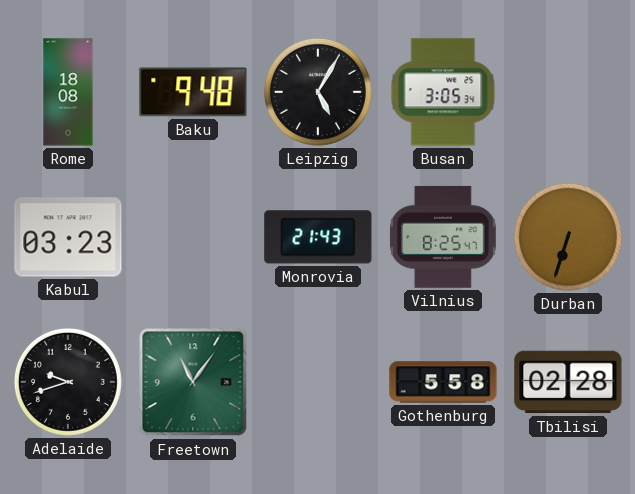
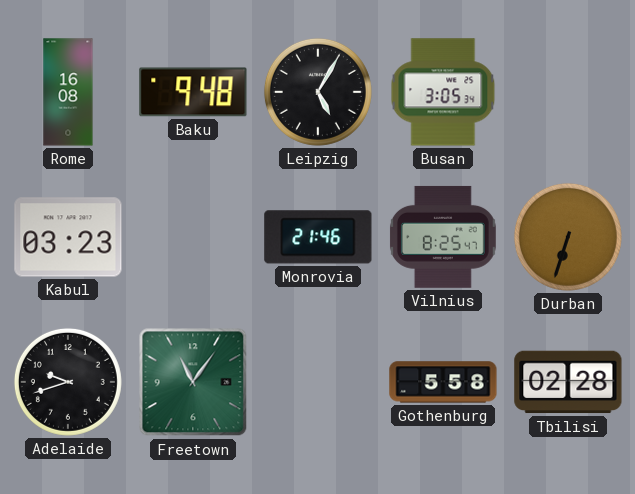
Rome: 18:08 -> 16:08 (68, 92)
Monrovia: 21:43 -> 21:46 (318, 237)
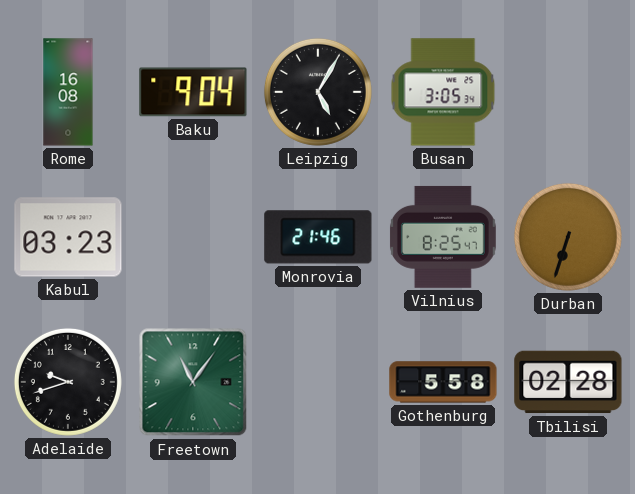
Baku: 9:48 -> 9:04 (193, 92)
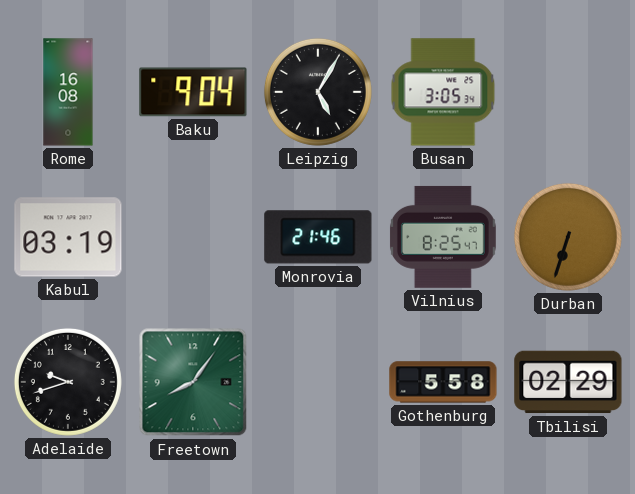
Kabul: 03:23 -> 03:19 (68, 237)
Freetown: 11:06 -> 8:06 (193, 382)
Tbilisi: 02:28 -> 02:29 (568, 382)
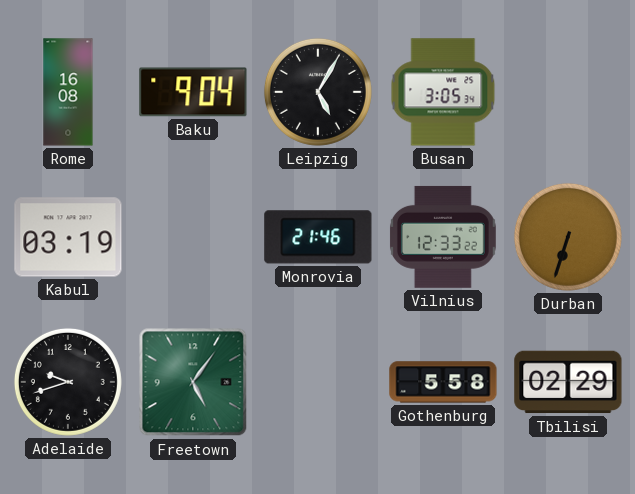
Vilnius: 8:25 -> 12:33 (443, 237)
Freetown: 8:06 -> 5:06 (193, 382)
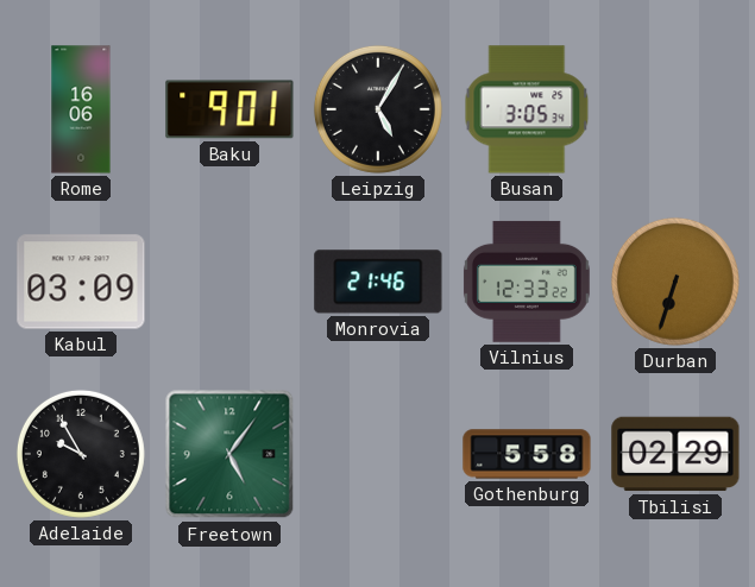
Rome: 16:08 -> 16:06 (81, 109)
Baku: 9:04 -> 9:01 (229, 109)
Kabul: 03:19 -> 03:09 (81, 282)
Adelaide: 9:42 -> 9:55 (81, 454)
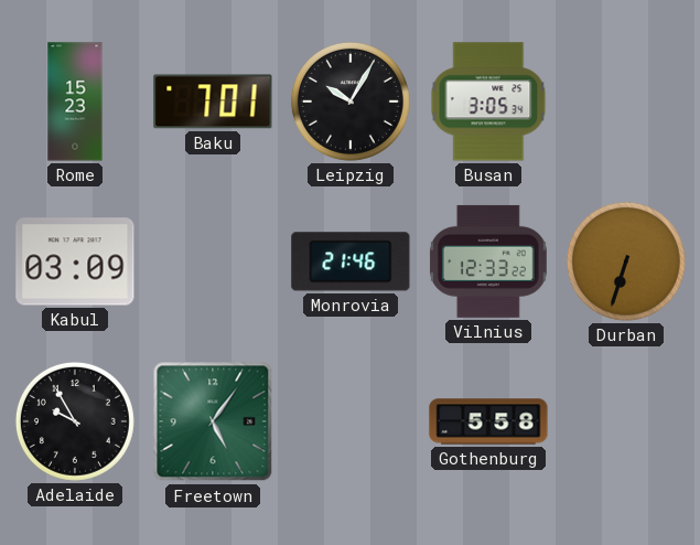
Rome: 16:06 -> 15:23 (75, 101)
Baku: 9:01 -> 7:01 (213, 101)
Leipzig: 5:05 -> 10:05 (351, 101)
Tbilisi: 02:29 -> none (675, 454)
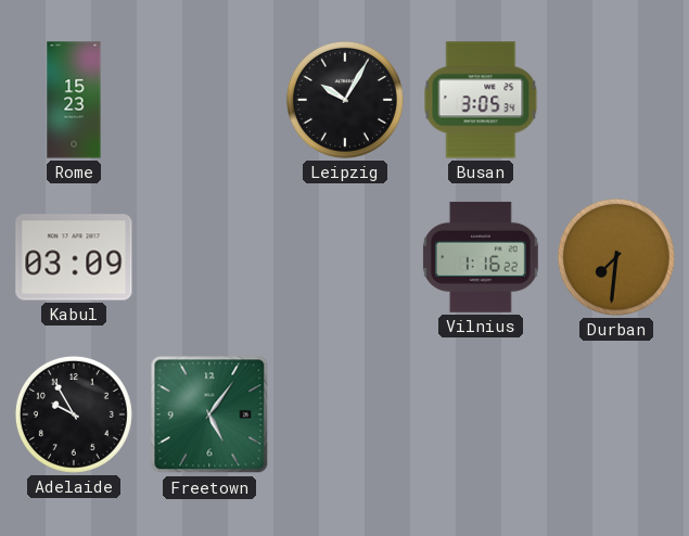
Baku: 7:01 -> none (213, 101)
Monrovia: 21:46 -> none (351, 261)
Vilnius: 12:33 -> 1:16 (481, 257)
Durban: 6:33 -> 7:31 (616, 257)
Gothenburg: 5:58 -> none (488, 421)
